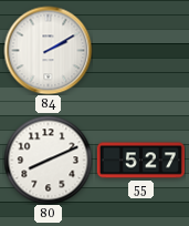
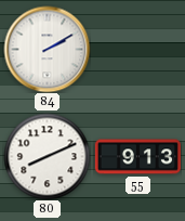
55: 5:27 -> 9:13 (137, 157)
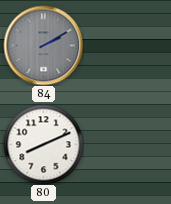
84 dial: white -> grey (43, 45)
55: 9:13 -> none (137, 157)
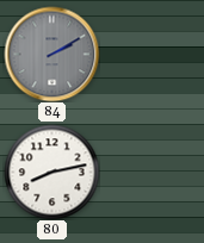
80: 8:11 -> 8:13 (51, 172)
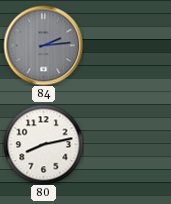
84: 2:10 -> 2:14 (43, 45)
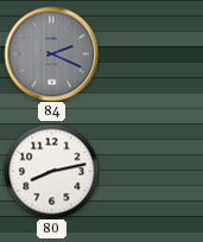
84: 2:14 -> 2:19 (51, 53)
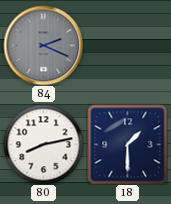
18: none -> 1:30 (127, 144)
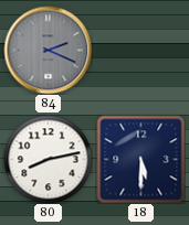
18: 1:30 -> 5:30 (140, 159)
